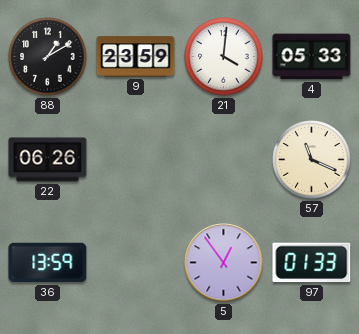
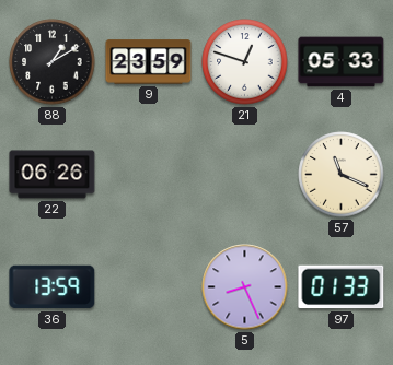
21: 4:01 -> 12:48 (245, 62)
5: 12:54 -> 8:26 (245, 287)
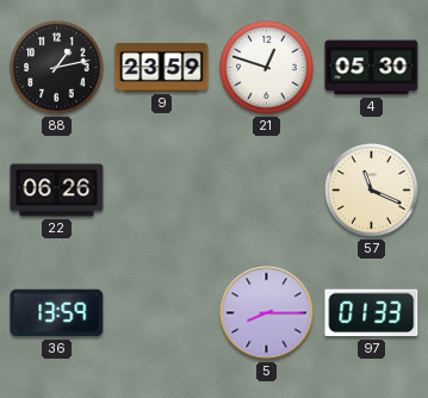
88: 1:10 -> 1:13 (57, 68)
4: 05:33 -> 05:30 (372, 68)
5: 8:26 -> 8:15 (267, 313)
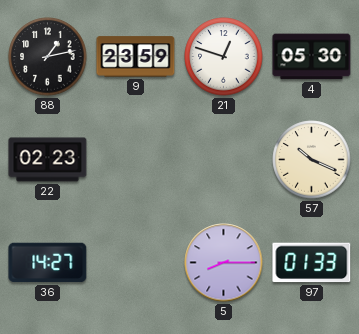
22: 06:26 -> 02:23 (48, 160)
57: 11:19 -> 10:19 (312, 160)
36: 13:59 -> 14:27 (48, 263)
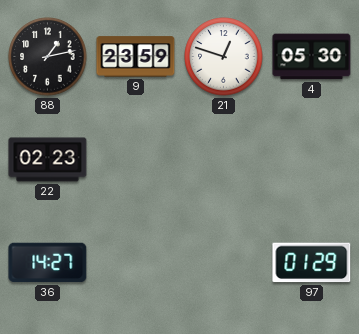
57: 10:19 -> none (312, 160)
5: 8:15 -> none (224, 263)
97: 01:33 -> 01:29 (312, 263)
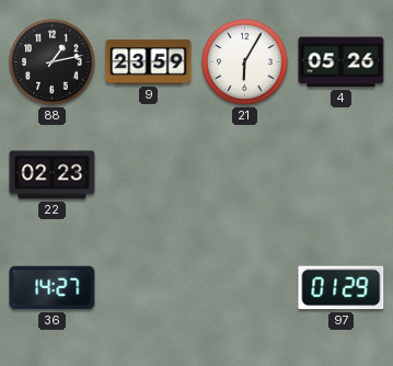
21: 12:48 -> 6:05 (245, 62)
4: 05:30 -> 05:26 (342, 62)
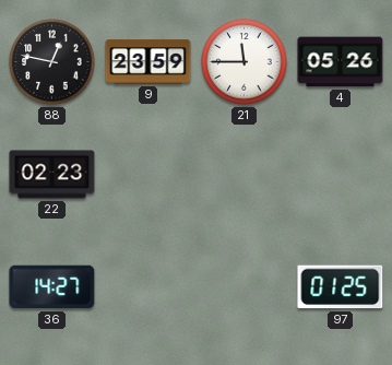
88: 1:13 -> 12:47 (52, 62)
21: 6:05 -> 11:45 (245, 62)
97: 01:29 -> 01:25 (341, 287)
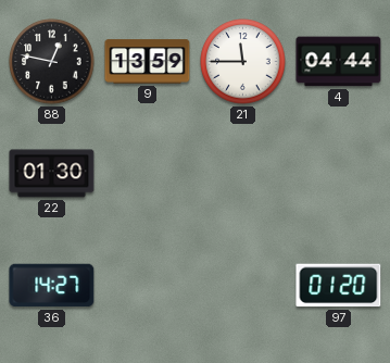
9: 23:59 -> 13:59 (148, 62)
4: 05:26 -> 04:44 (339, 62)
22: 02:23 -> 01:30 (52, 174)
97: 01:25 -> 01:20 (339, 286)
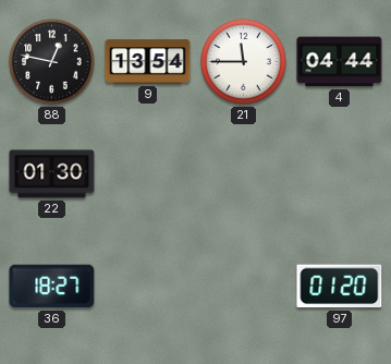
9: 13:59 -> 13:54 (148, 62)
36: 14:27 -> 18:27 (52, 287)
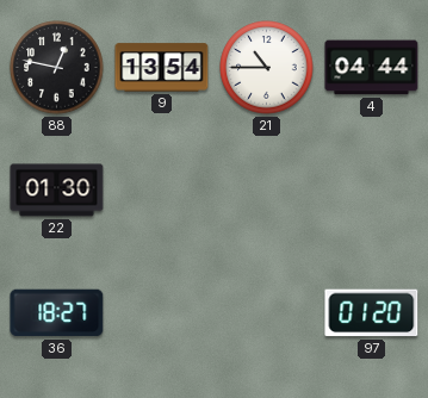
21: 11:45 -> 10:45 (267, 68)
